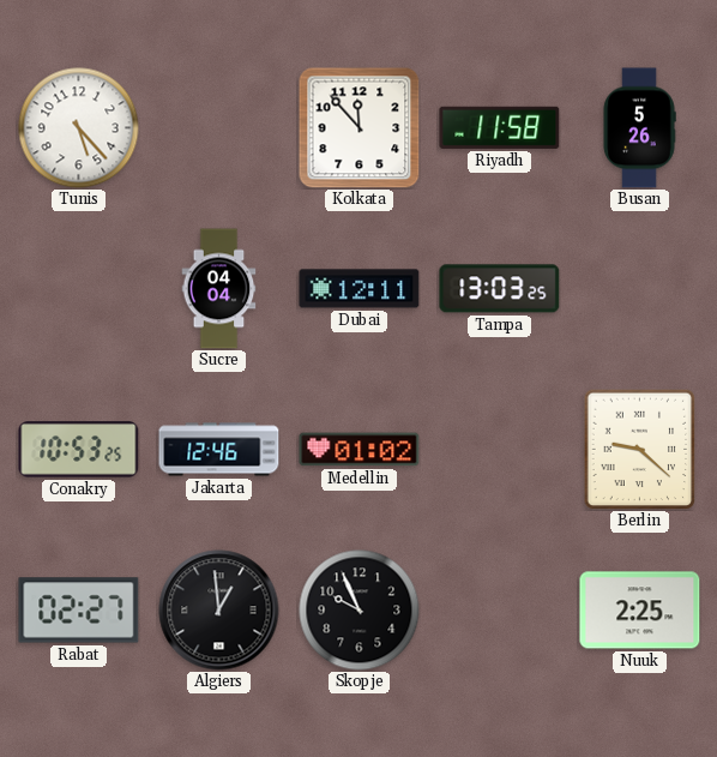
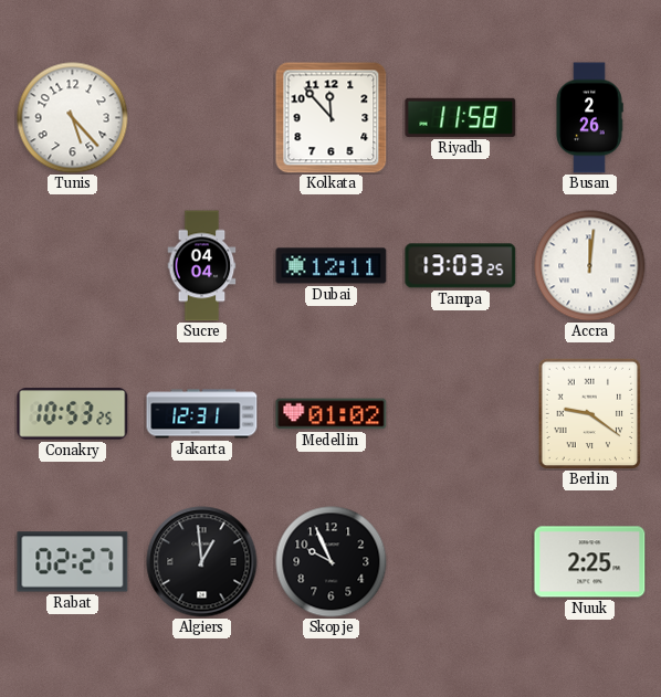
Busan: 5:26 -> 2:26 (589, 118)
Accra: none -> 12:01 (590, 266)
Jakarta: 12:46 -> 12:31 (202, 414)
Berlin: 9:22 -> 9:21 (590, 413)
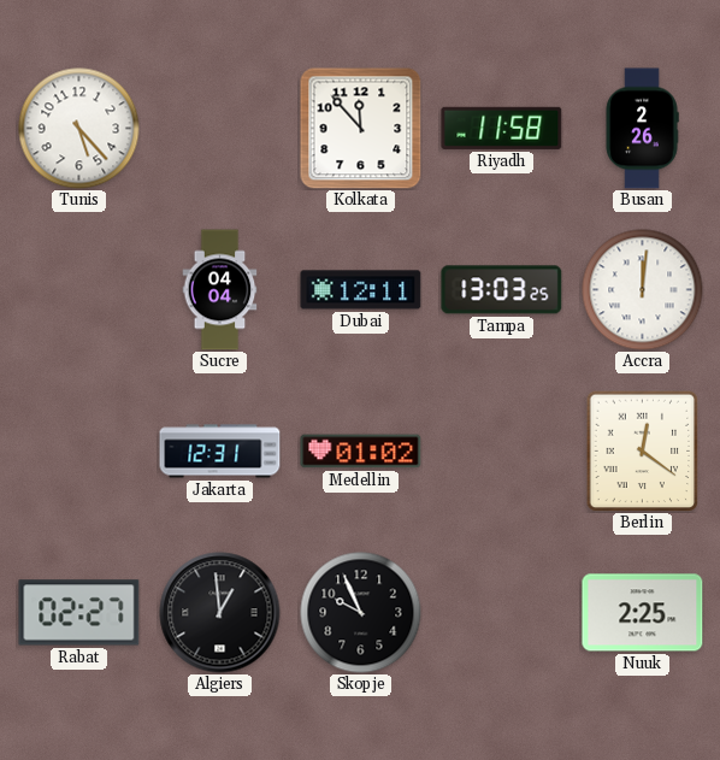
Conakry: 10:53 -> none (73, 414)
Berlin: 9:21 -> 12:21 (643, 450)
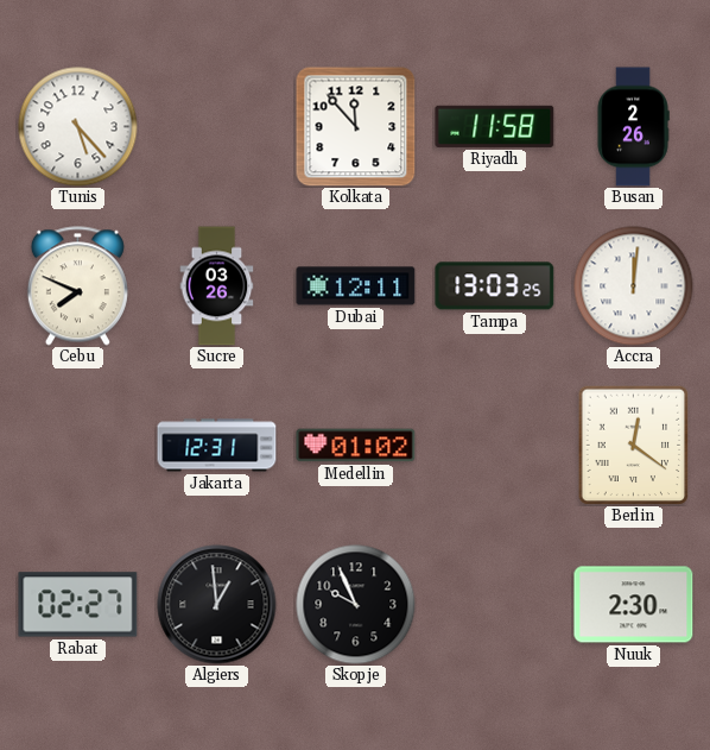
Cebu: none -> 7:49 (77, 286)
Sucre: 04:04 -> 03:26 (217, 286)
Nuuk: 2:25 -> 2:30 (634, 605)
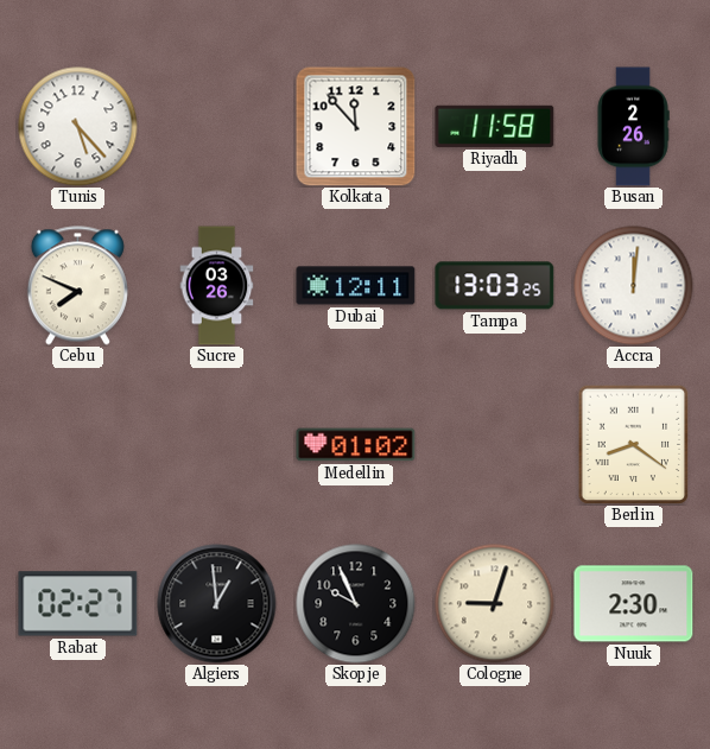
Jakarta: 12:31 -> none (217, 446)
Berlin: 12:21 -> 8:21 (634, 444)
Cologne: none -> 9:03 (495, 604)
